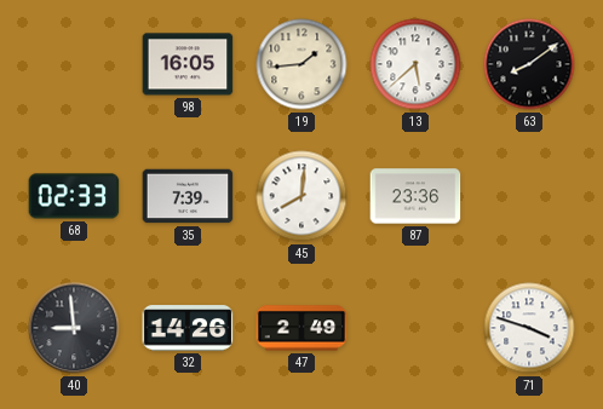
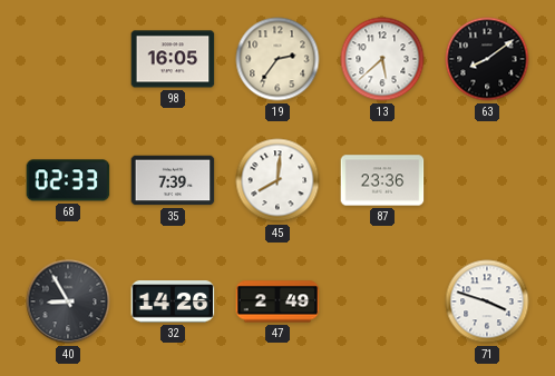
19: 1:44 -> 2:36 (277, 59)
40: 8:59 -> 8:55 (68, 301)
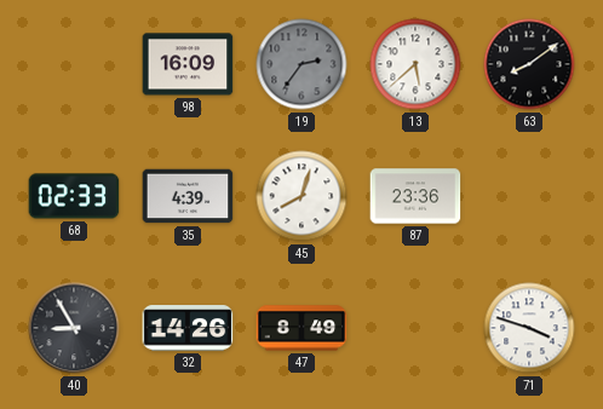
98: 16:05 -> 16:09 (188, 64)
19 dial: cream -> grey (301, 64)
35: 7:39 -> 4:39 (188, 196)
45: 8:01 -> 8:03 (301, 196)
47: 2:49 -> 8:49 (301, 328)
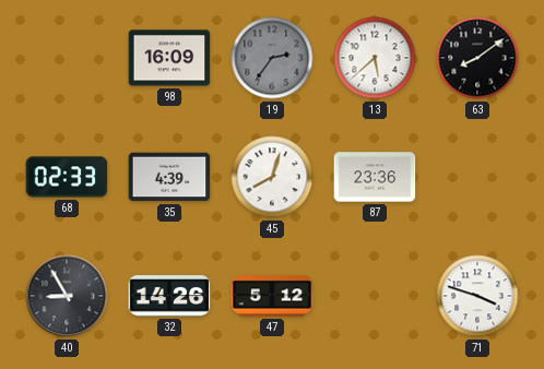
47: 8:49 -> 5:12 (272, 296)
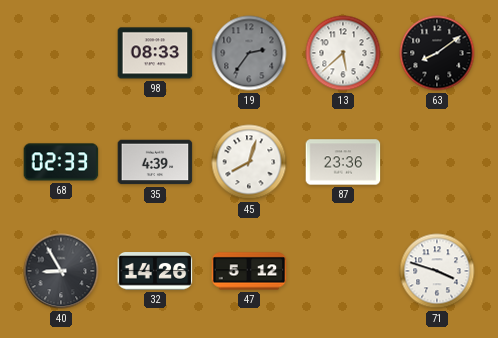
98: 16:09 -> 08:33 (155, 53)
